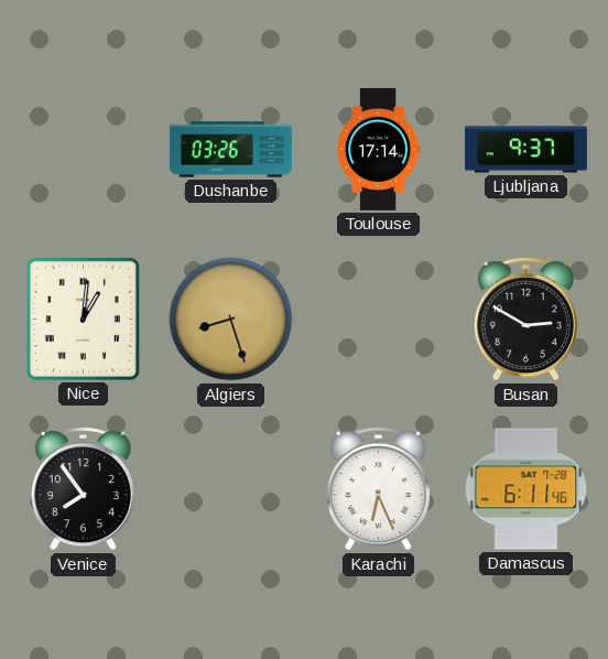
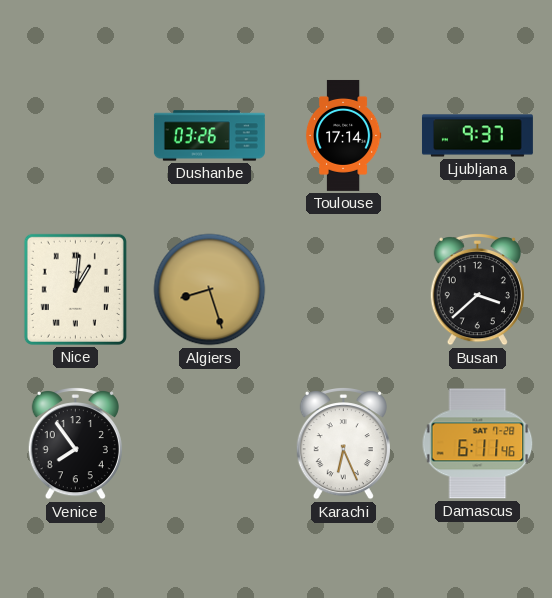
Busan: 2:50 -> 3:38 (477, 290)
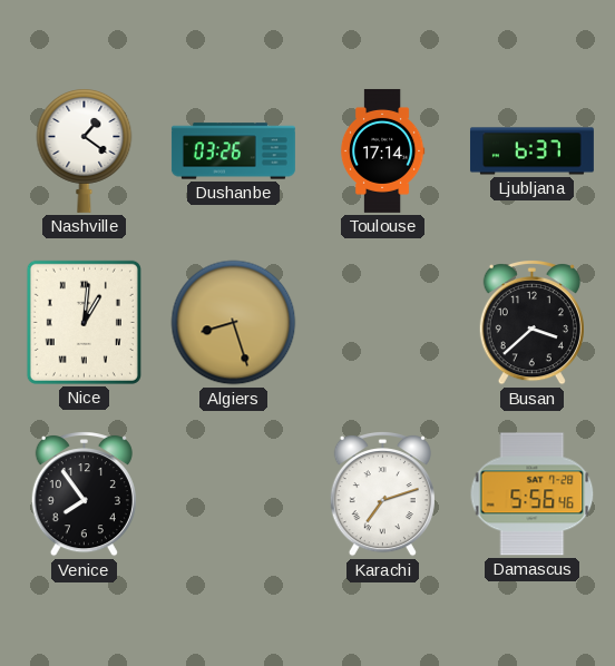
Nashville: none -> 1:21 (85, 150)
Ljubljana: 9:37 -> 6:37 (531, 151)
Karachi: 6:26 -> 7:12 (382, 494)
Damascus: 6:11 -> 5:56 (533, 494)
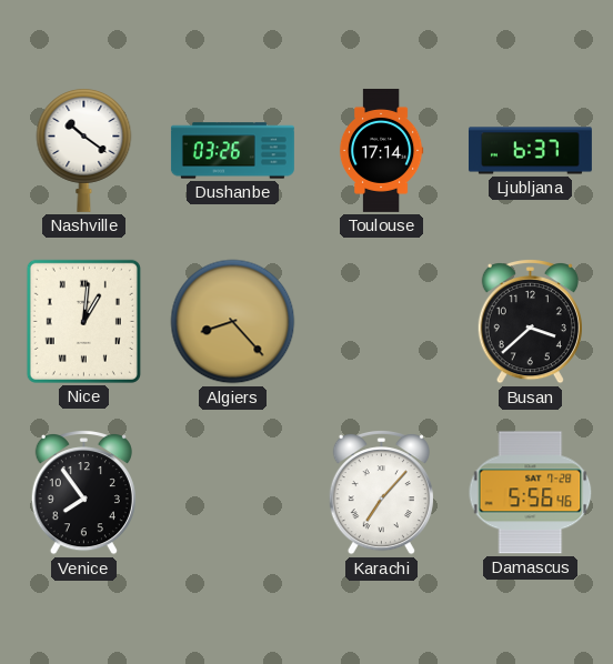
Nashville: 1:21 -> 10:21 (84, 150)
Algiers: 8:27 -> 8:23 (233, 322)
Karachi: 7:12 -> 7:07 (381, 493)
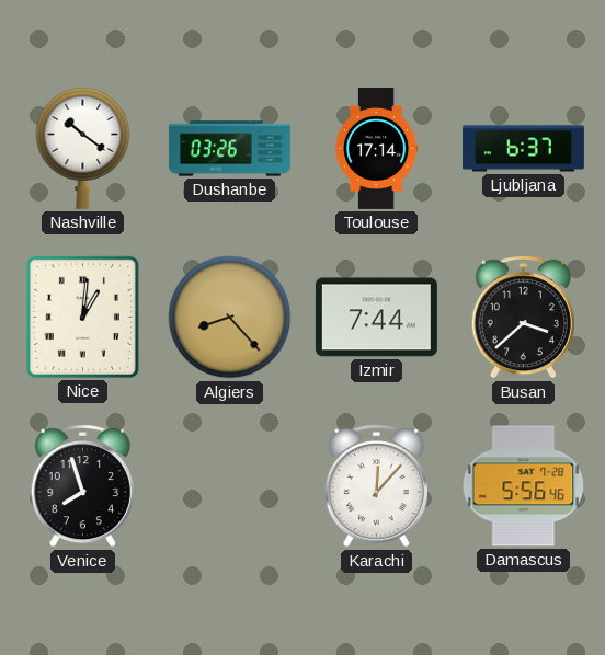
Izmir: none -> 7:44 (376, 318)
Venice: 7:54 -> 7:57 (82, 486)
Karachi: 7:07 -> 12:07 (376, 486)
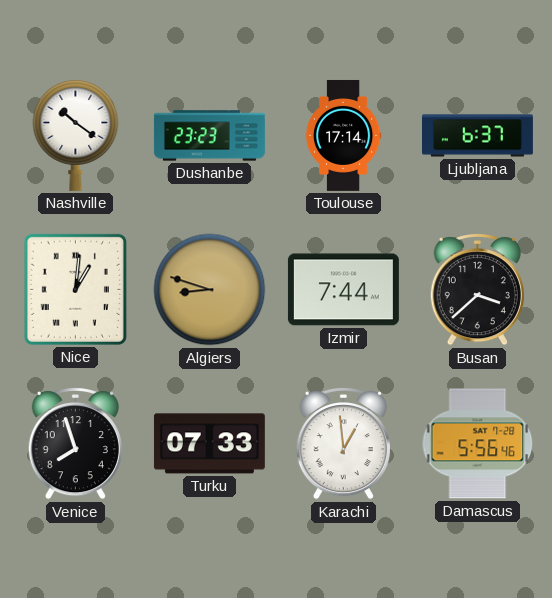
Dushanbe: 03:26 -> 23:23 (209, 136)
Algiers: 8:23 -> 8:48 (210, 290)
Turku: none -> 07:33 (209, 444)
Karachi: 12:07 -> 12:59 (343, 444)
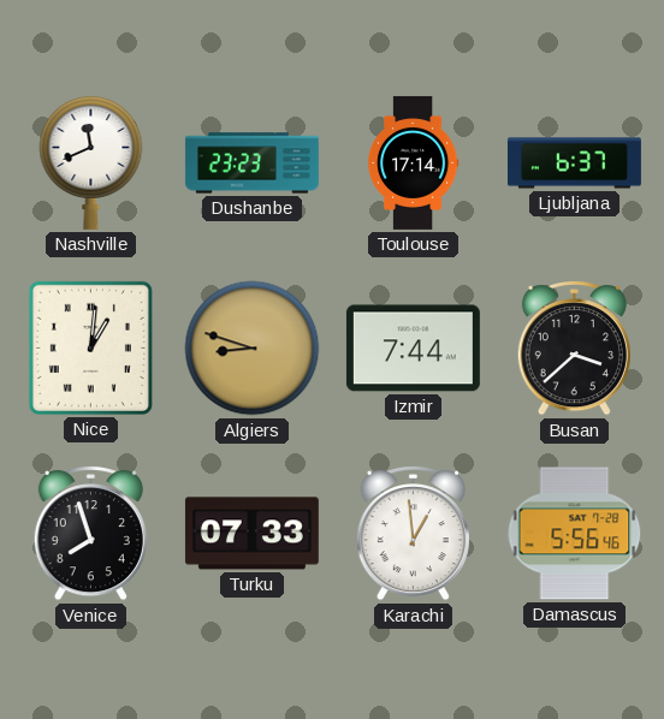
Nashville: 10:21 -> 11:41 (91, 162)
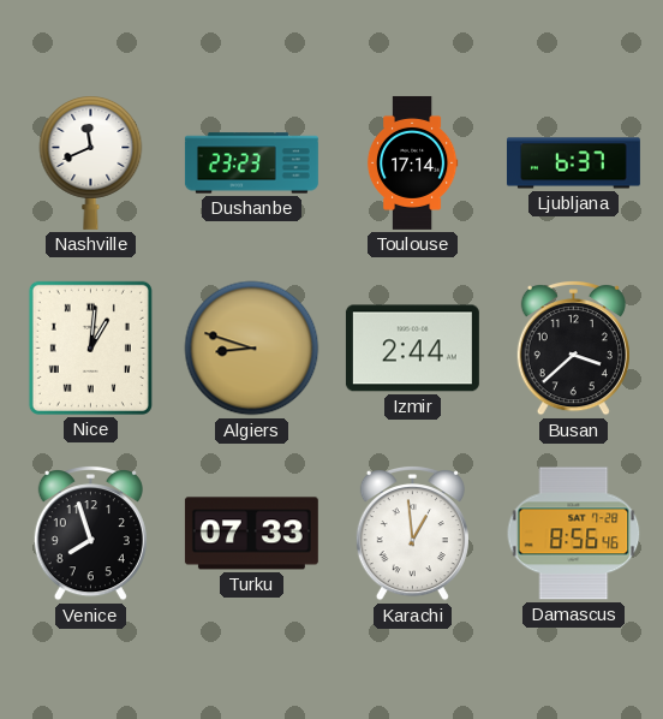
Izmir: 7:44 -> 2:44 (412, 349)
Damascus: 5:56 -> 8:56 (574, 534)
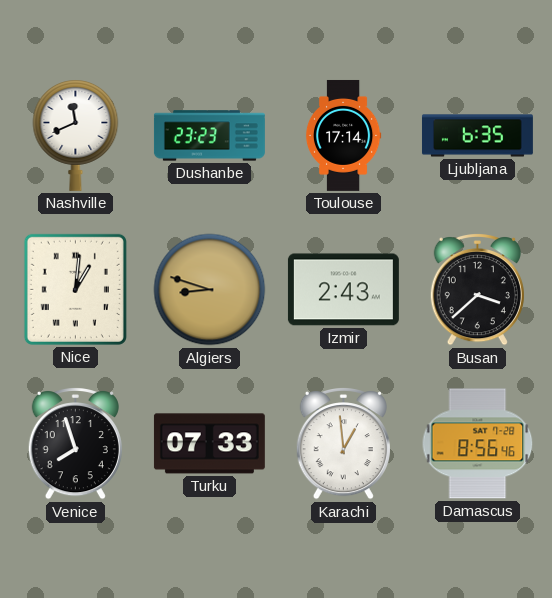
Ljubljana: 6:37 -> 6:35 (477, 136)
Izmir: 2:44 -> 2:43 (343, 290)
